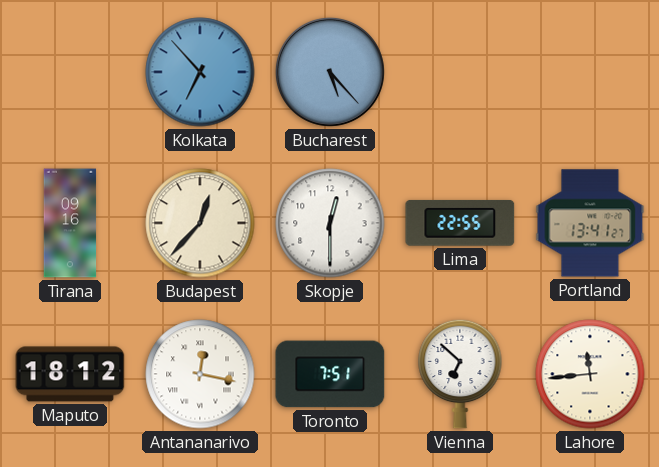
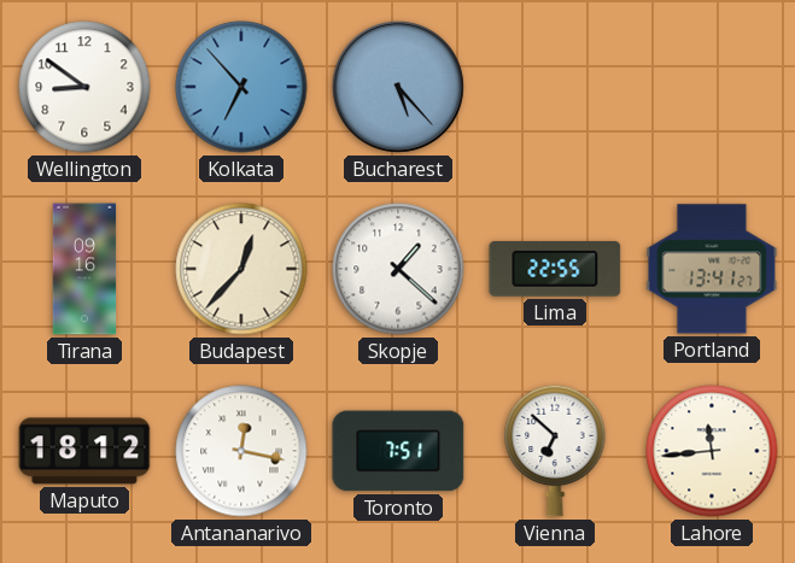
Wellington: none -> 8:51 (84, 87)
Skopje: 12:30 -> 1:22 (398, 269)
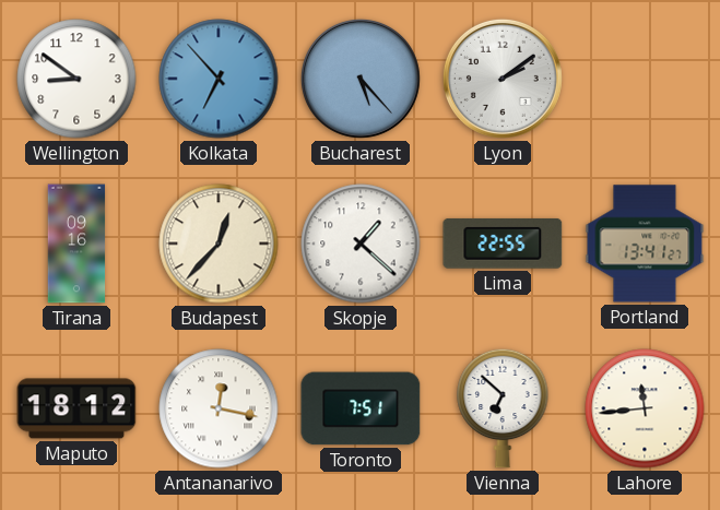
Lyon: none -> 2:09 (503, 79)
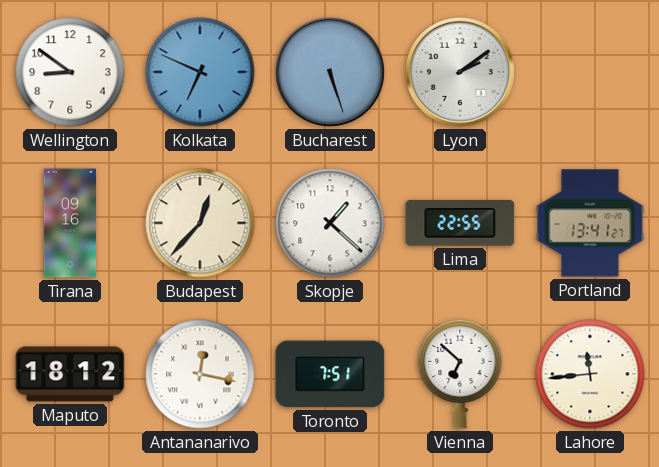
Kolkata: 6:53 -> 6:49 (200, 72)
Bucharest: 5:23 -> 5:27 (330, 72)
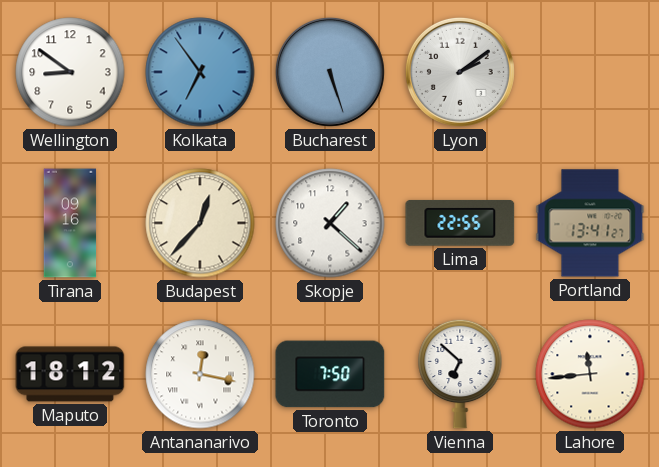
Kolkata: 6:49 -> 6:54 (200, 72)
Toronto: 7:51 -> 7:50 (330, 374)
